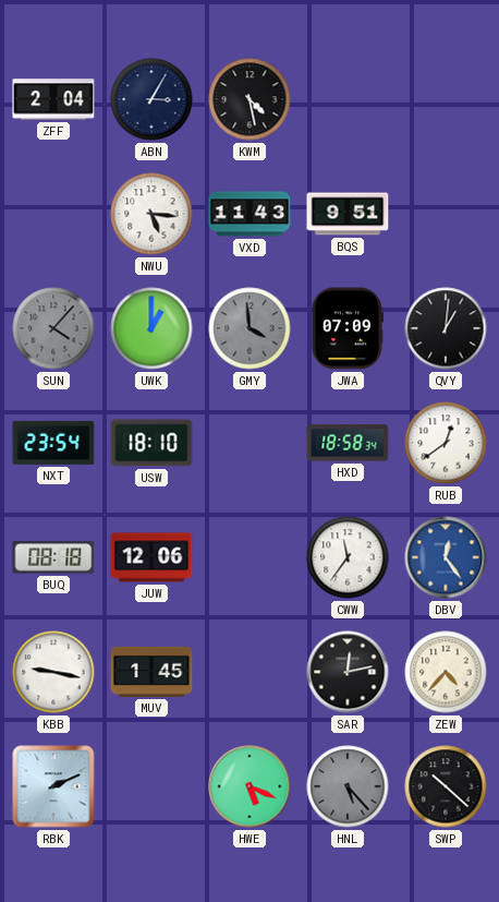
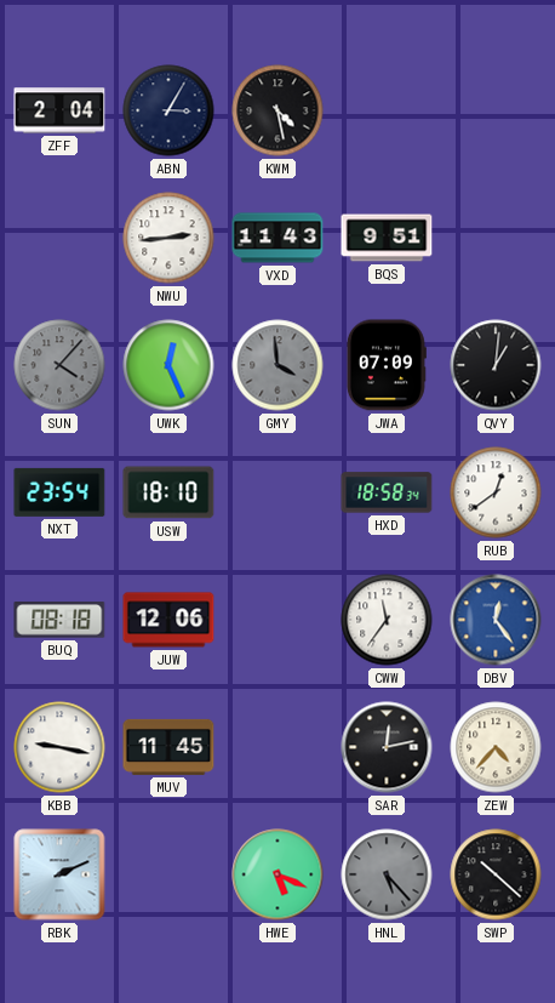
NWU: 5:16 -> 2:44 (168, 238)
UWK: 1:00 -> 12:26 (168, 365)
MUV: 1:45 -> 11:45 (168, 747)
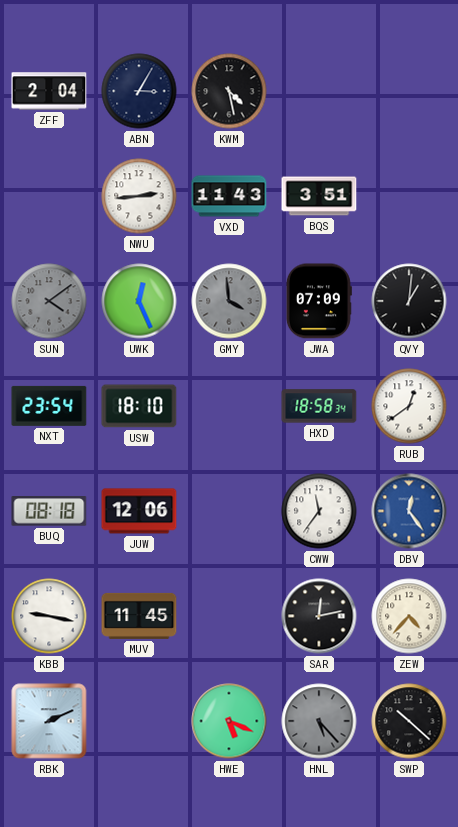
BQS: 9:51 -> 3:51 (319, 196)
SUN: 4:07 -> 4:09 (49, 301)
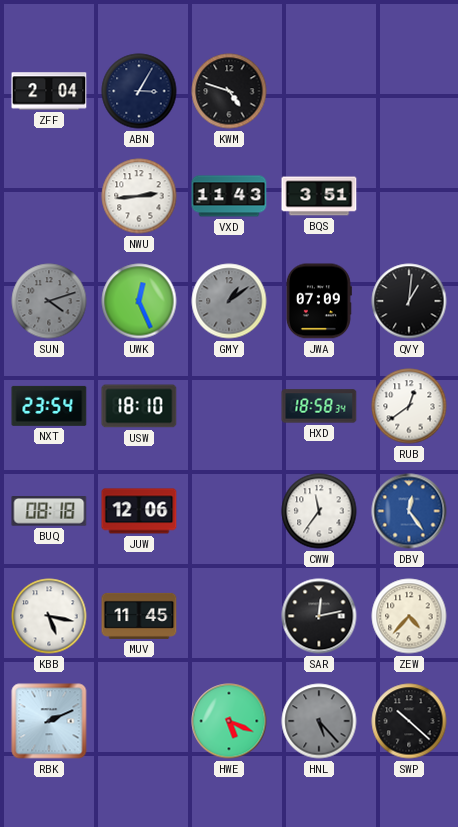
KWM: 4:28 -> 4:48 (229, 91)
SUN: 4:09 -> 4:12 (49, 301)
GMY: 3:59 -> 1:09 (229, 301)
KBB: 9:17 -> 5:17 (49, 616)
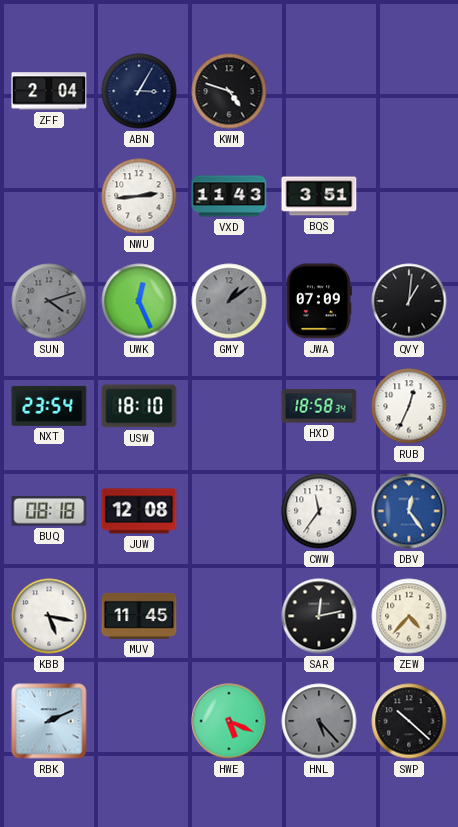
RUB: 12:39 -> 12:34 (409, 406)
JUW: 12:06 -> 12:08 (139, 511)
